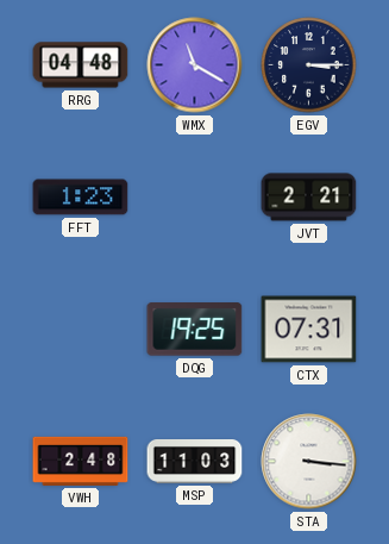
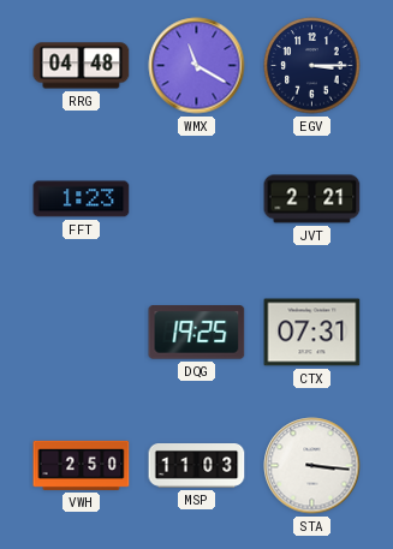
VWH: 2:48 -> 2:50 (82, 465)
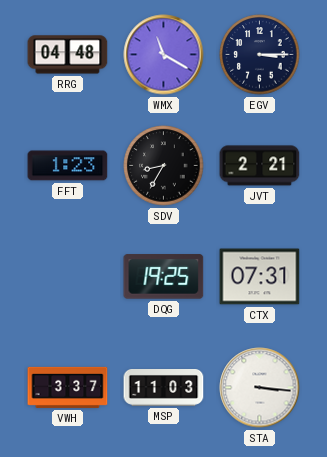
SDV: none -> 8:35 (164, 166)
VWH: 2:50 -> 3:37 (68, 387)
